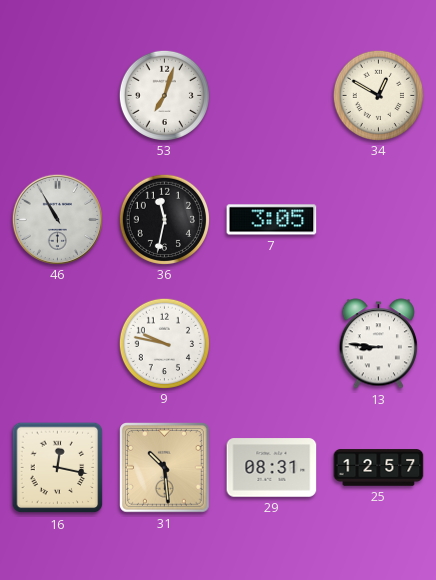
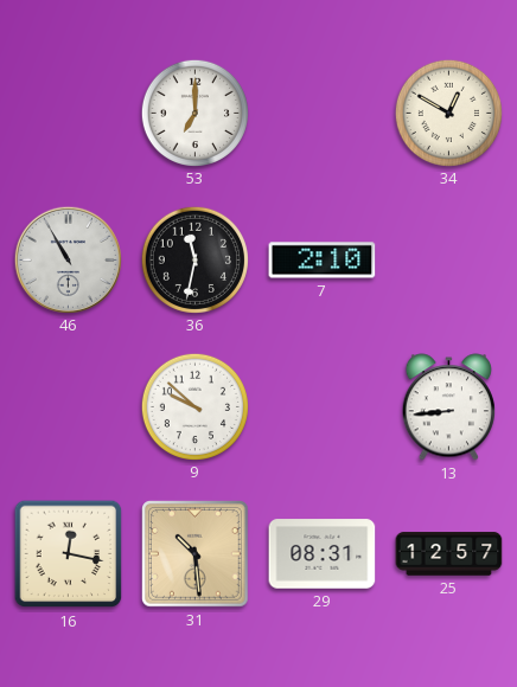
53: 7:03 -> 7:00 (194, 113)
7: 3:05 -> 2:10 (323, 261)
9: 9:47 -> 9:52 (194, 406)
13: 8:46 -> 8:44 (448, 407)
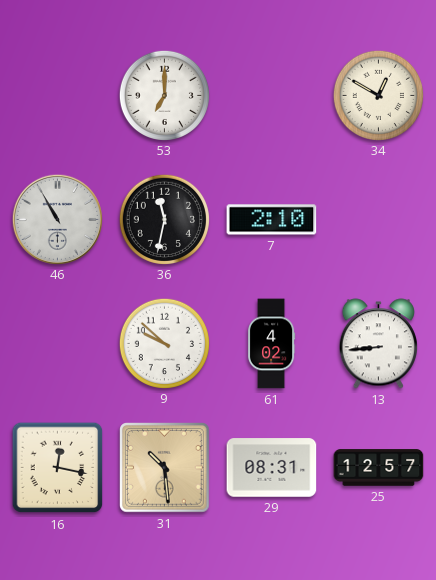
61: none -> 4:02 (271, 344)
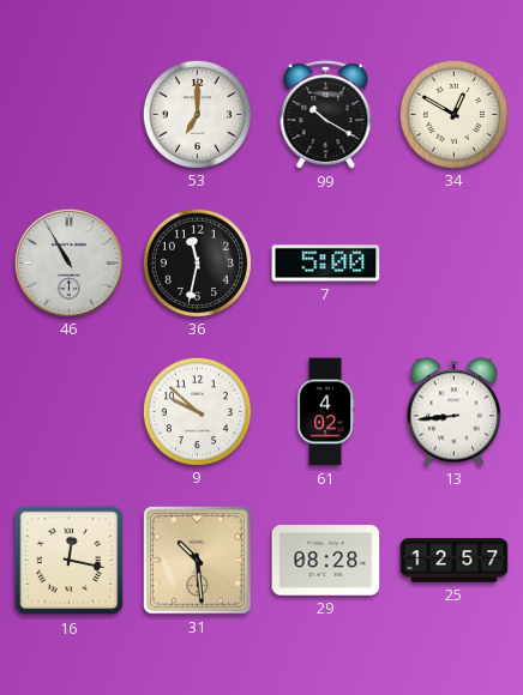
99: none -> 10:20 (326, 115)
7: 2:10 -> 5:00 (326, 264)
29: 08:31 -> 08:28 (326, 561)
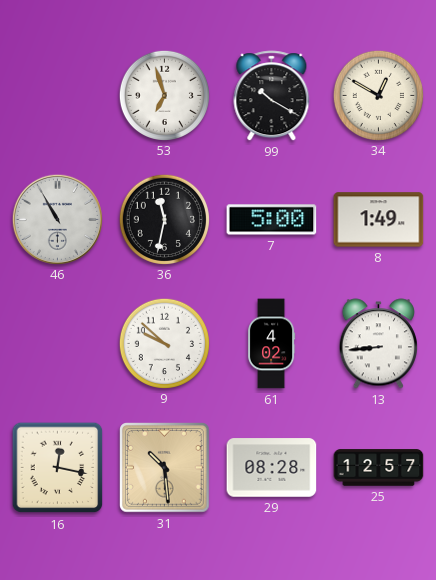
53: 7:00 -> 6:57 (164, 95)
8: none -> 1:49 (379, 220)
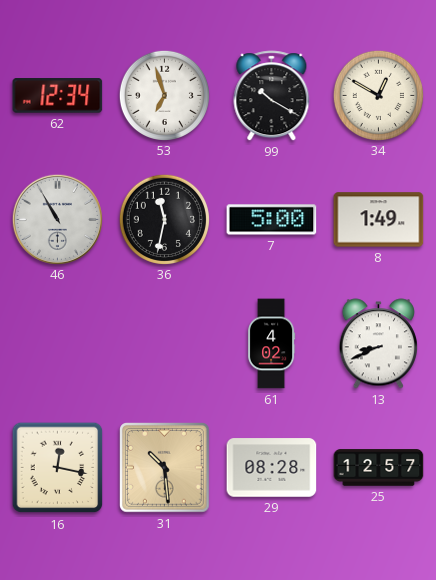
62: none -> 12:34 (58, 96)
9: 9:52 -> none (164, 343)
13: 8:44 -> 8:41 (378, 344)
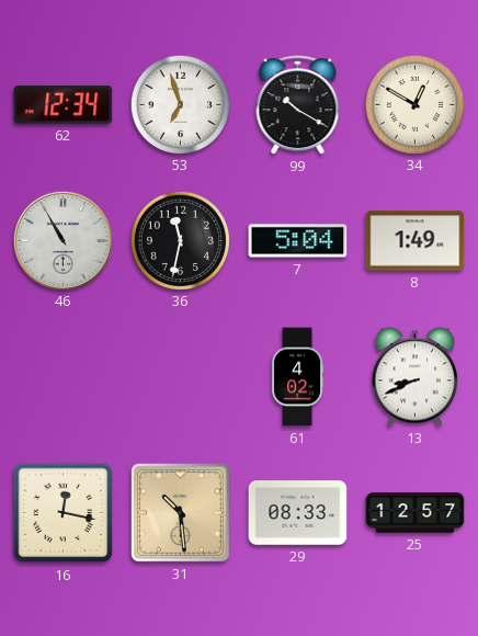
7: 5:00 -> 5:04 (298, 241)
29: 08:28 -> 08:33 (298, 513)
